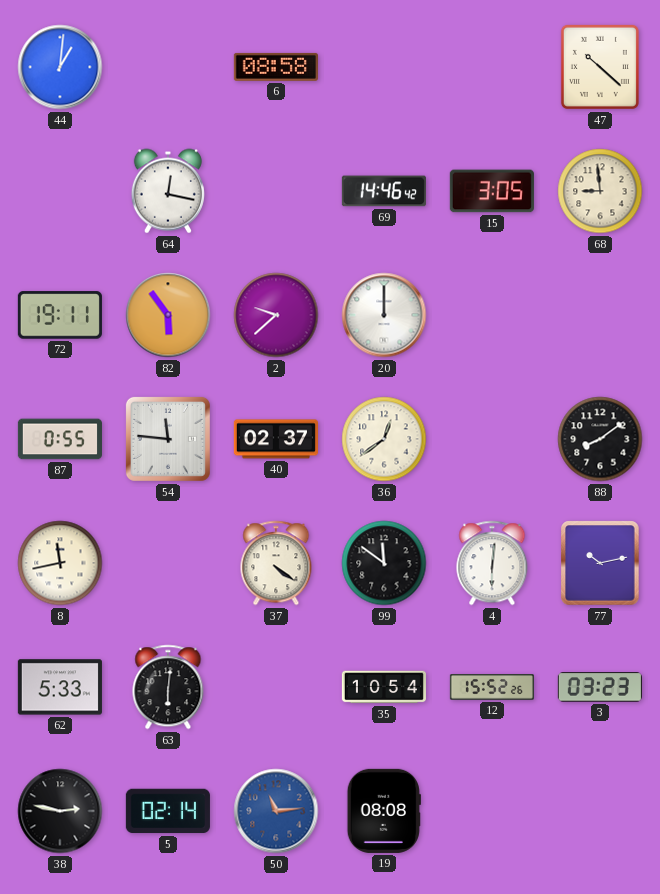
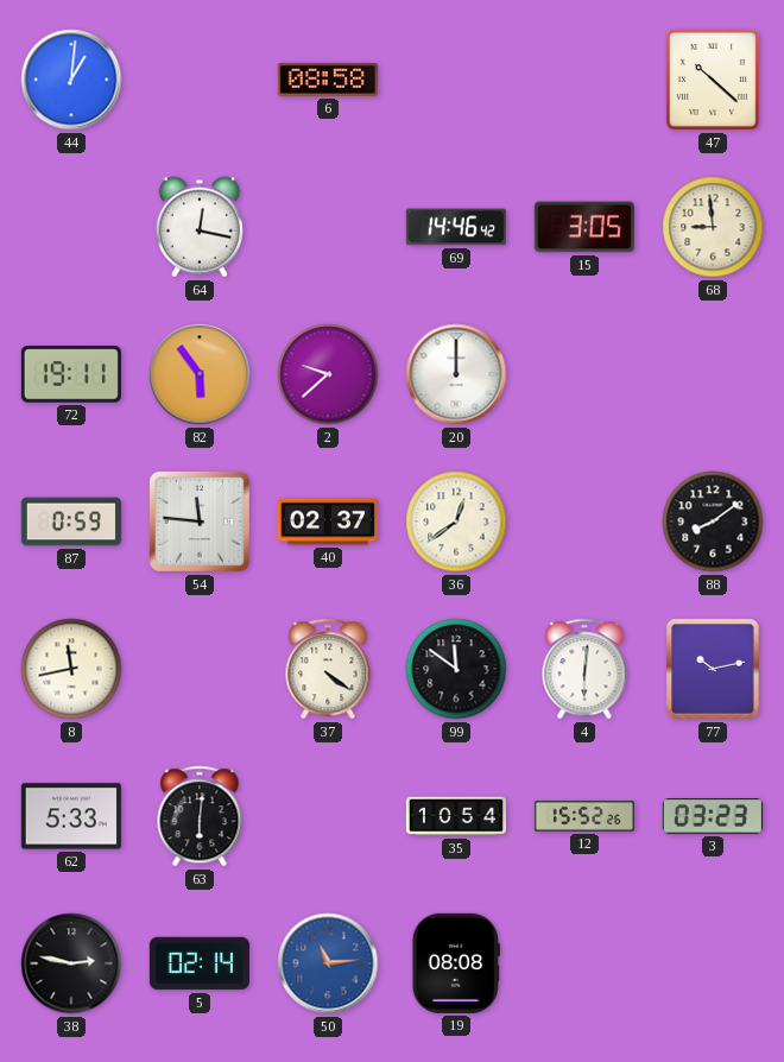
87: 0:55 -> 0:59 (71, 521)
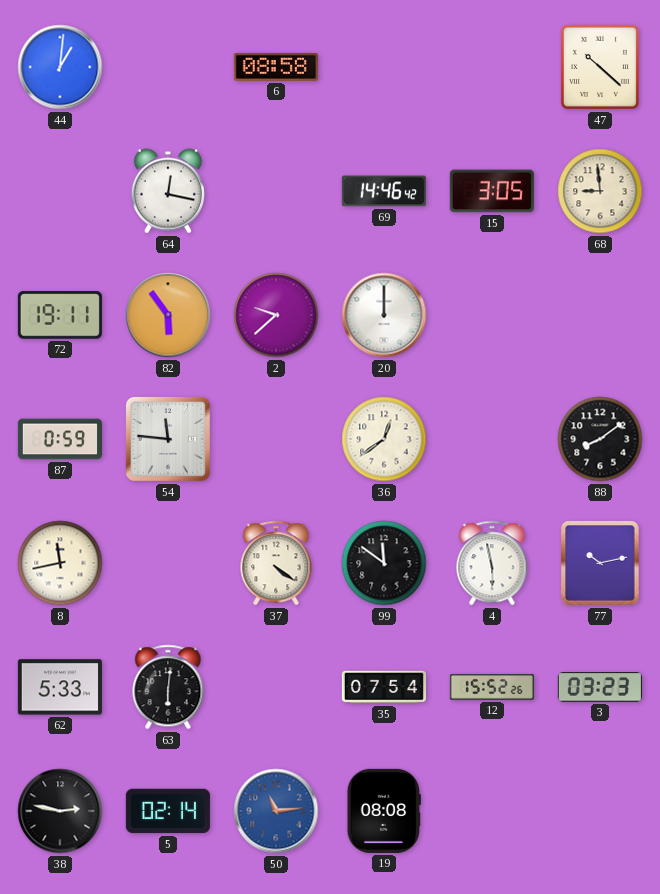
40: 02:37 -> none (328, 521)
4: 6:01 -> 5:58 (492, 563)
35: 10:54 -> 07:54 (383, 687)
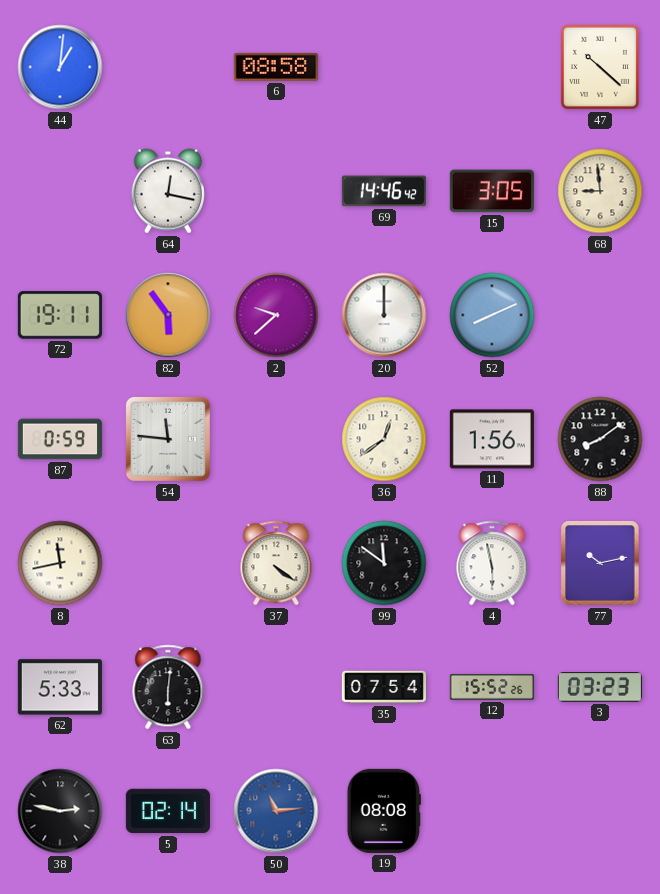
52: none -> 8:11 (492, 315)
11: none -> 1:56 (492, 439)
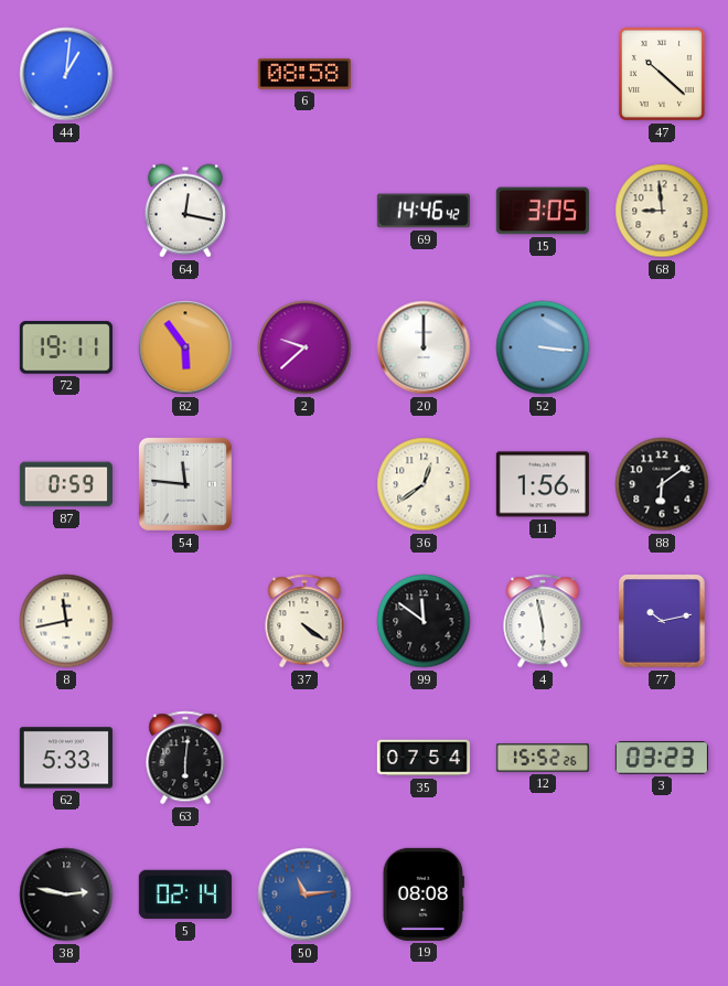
52: 8:11 -> 3:16 (543, 347)
88: 8:09 -> 6:09 (662, 484)
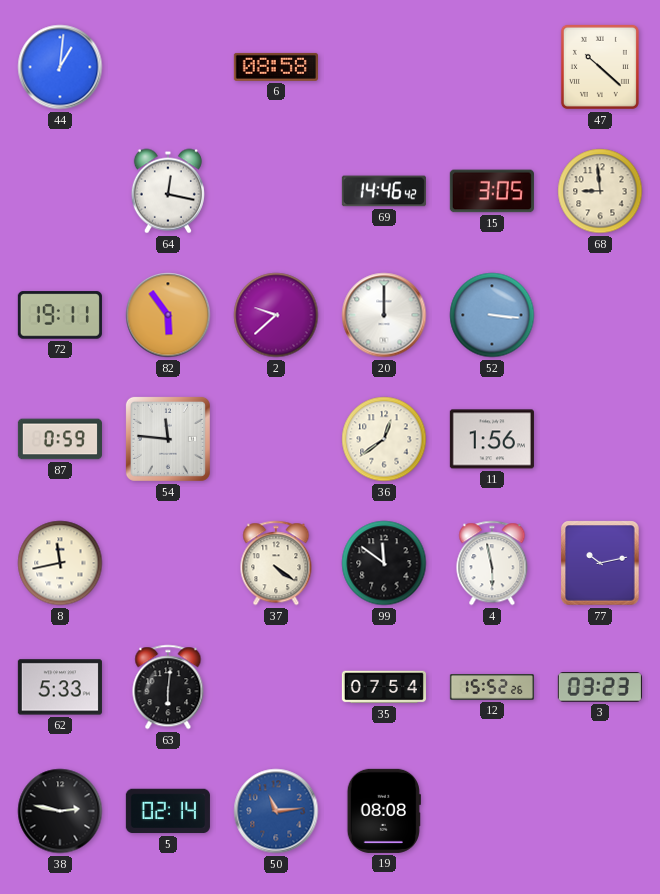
88: 6:09 -> none (662, 484)
